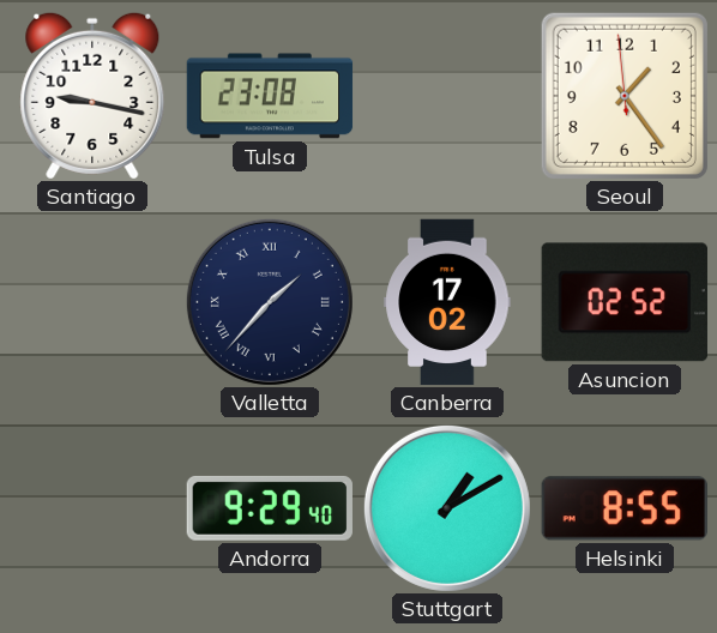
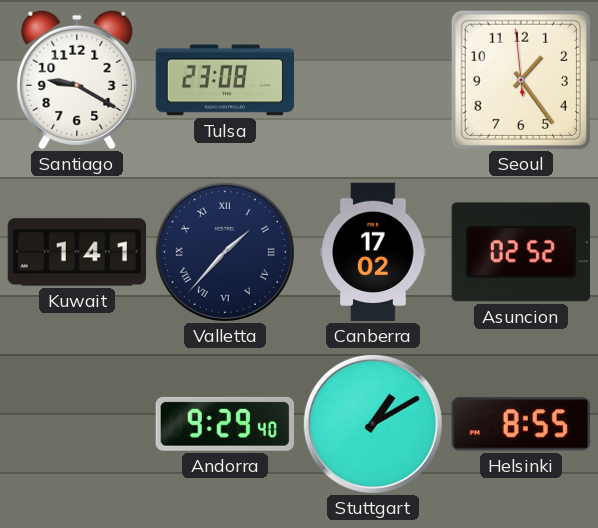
Santiago: 9:17 -> 9:20 (77, 80)
Kuwait: none -> 1:41 (76, 252)
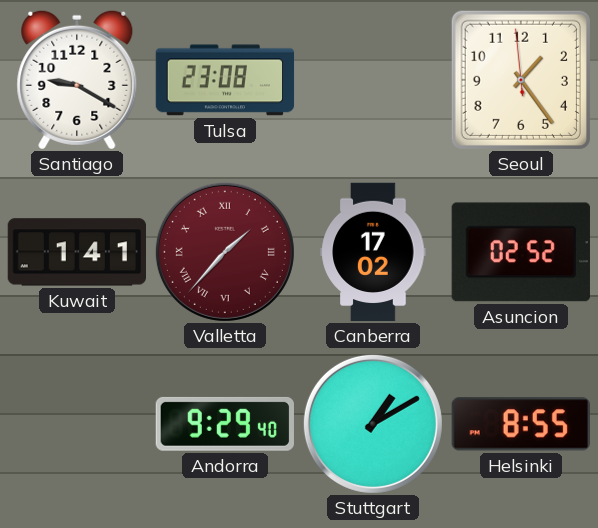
Valletta dial: navy -> burgundy (225, 252)
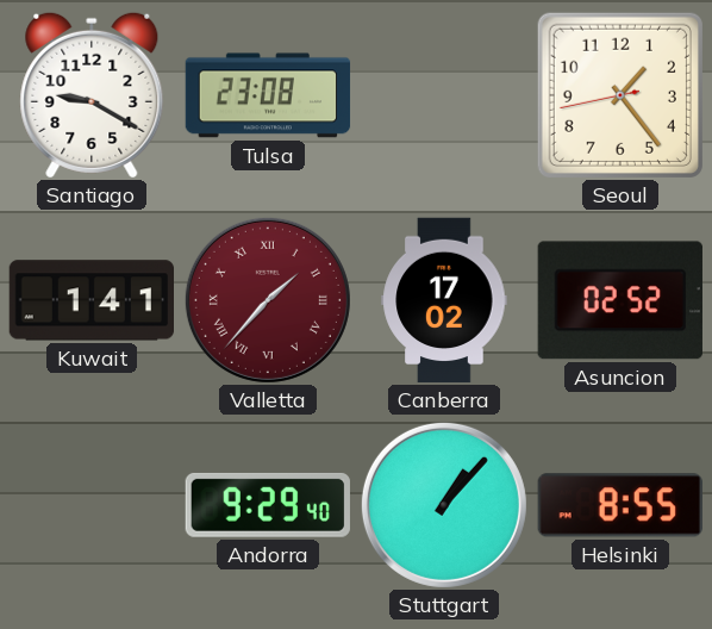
Seoul: 1:23:59 -> 1:23:43 (620, 95)
Stuttgart: 1:10 -> 1:07 (444, 505)
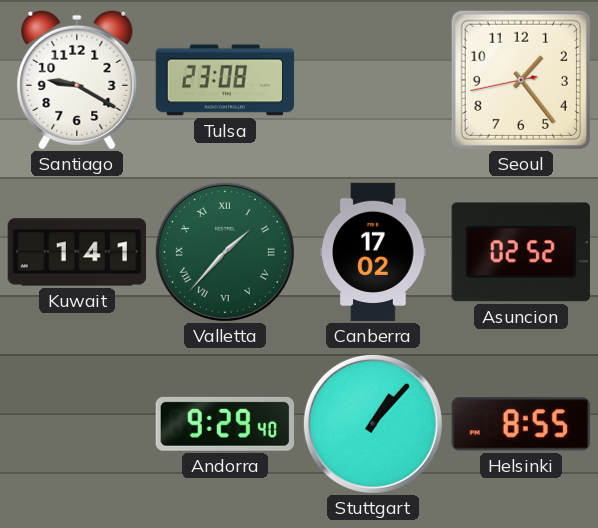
Valletta dial: burgundy -> green (225, 252)
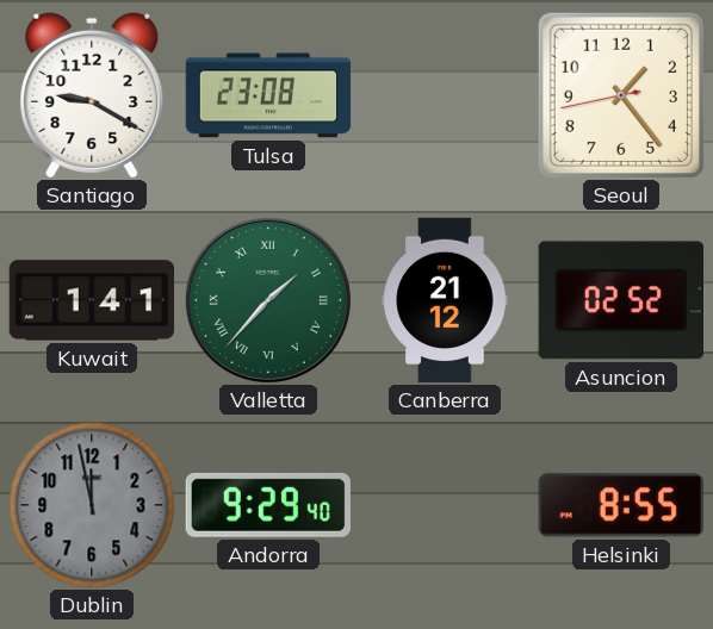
Canberra: 17:02 -> 21:12 (445, 300)
Dublin: none -> 11:58 (92, 505)
Stuttgart: 1:07 -> none (373, 424)
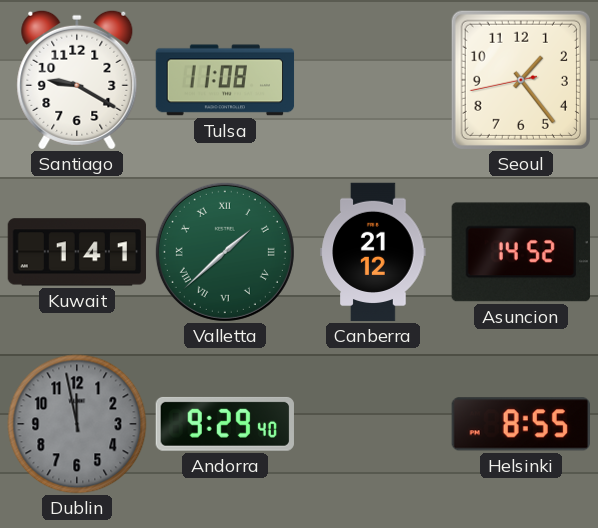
Tulsa: 23:08 -> 11:08 (225, 80)
Valletta: 1:37 -> 1:38 (225, 252)
Asuncion: 02:52 -> 14:52 (521, 252)
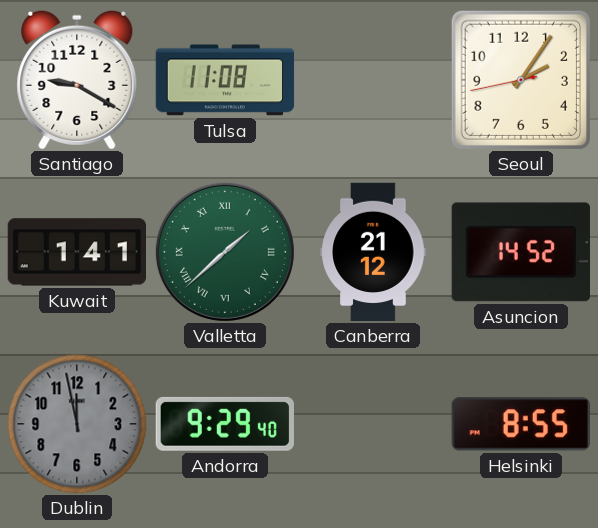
Seoul: 1:23 -> 2:05 (521, 80)
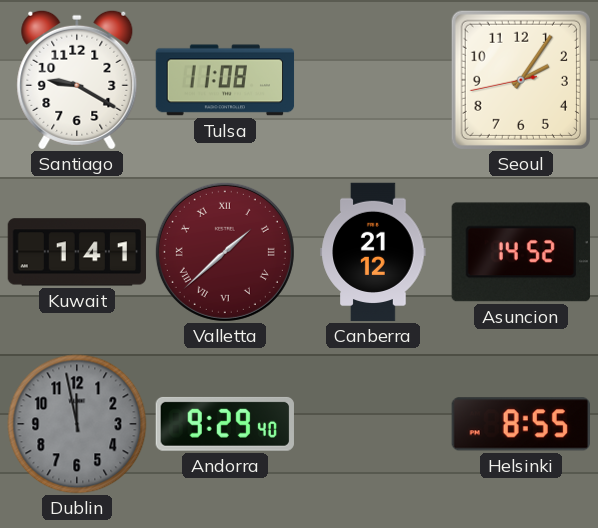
Valletta dial: green -> burgundy (225, 252)
